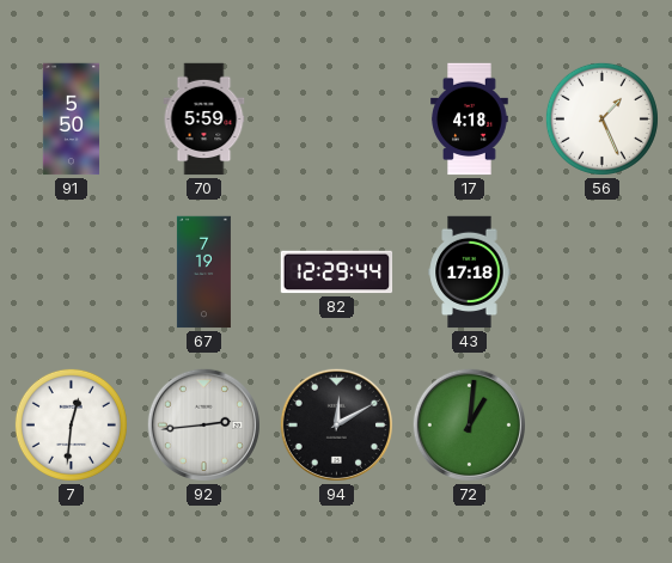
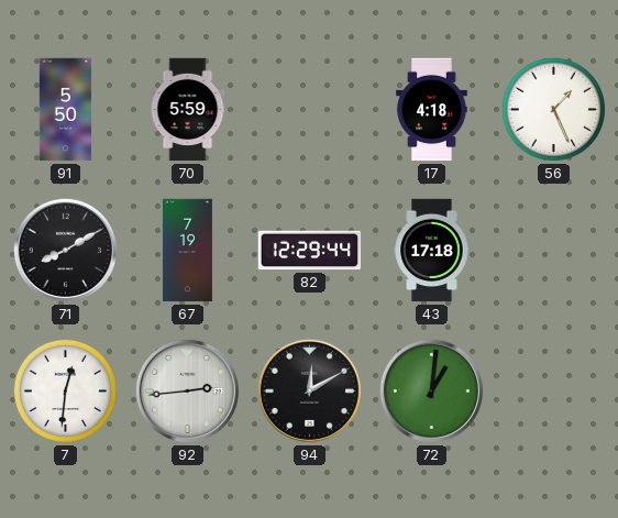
71: none -> 8:10 (65, 250)
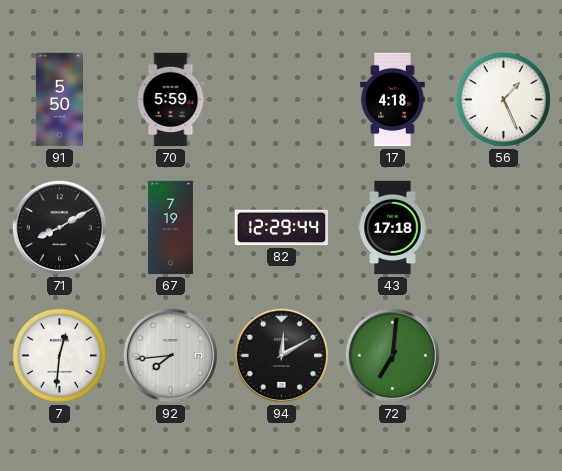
92: 2:44 -> 7:44 (170, 355)
72: 1:01 -> 7:01 (392, 355)
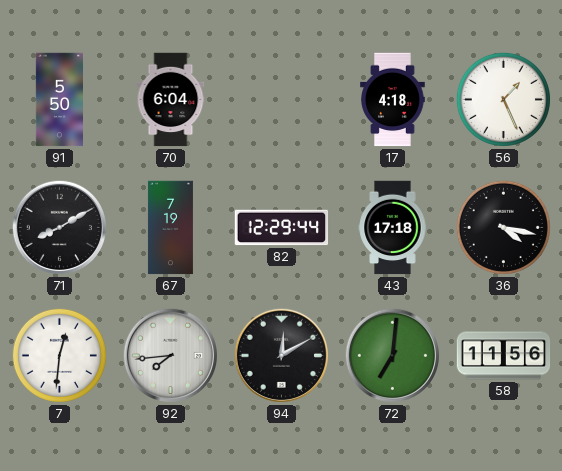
70: 5:59 -> 6:04 (171, 100)
36: none -> 4:17 (503, 227)
58: none -> 11:56 (504, 356)
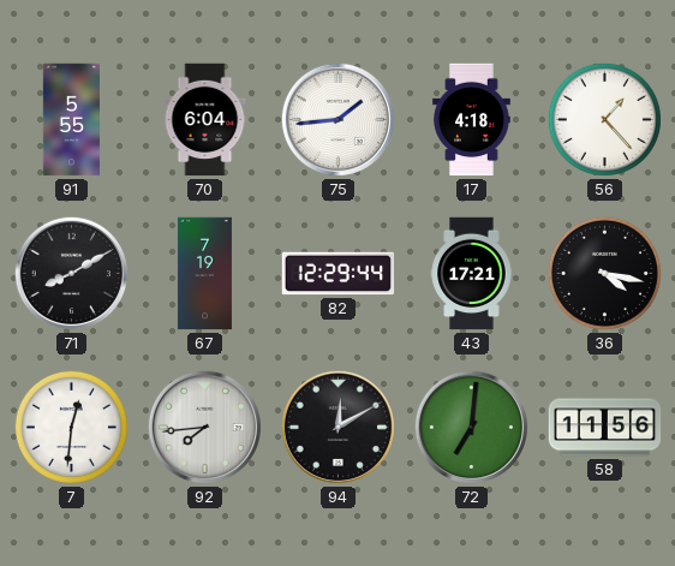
91: 5:50 -> 5:55 (72, 120)
75: none -> 1:44 (337, 119)
56: 1:26 -> 1:23 (604, 119)
43: 17:18 -> 17:21 (472, 274)
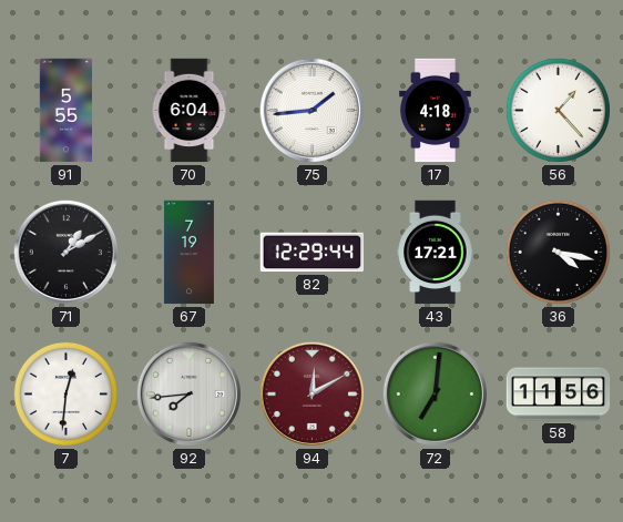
71: 8:10 -> 1:10 (65, 252)
94 dial: black -> burgundy (311, 393)
